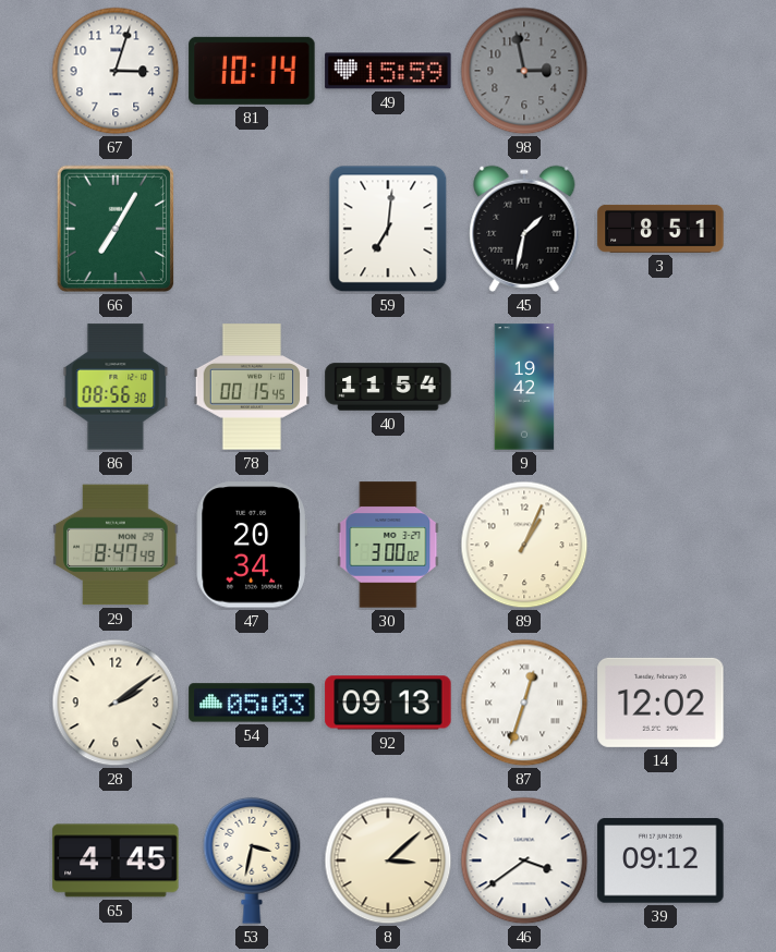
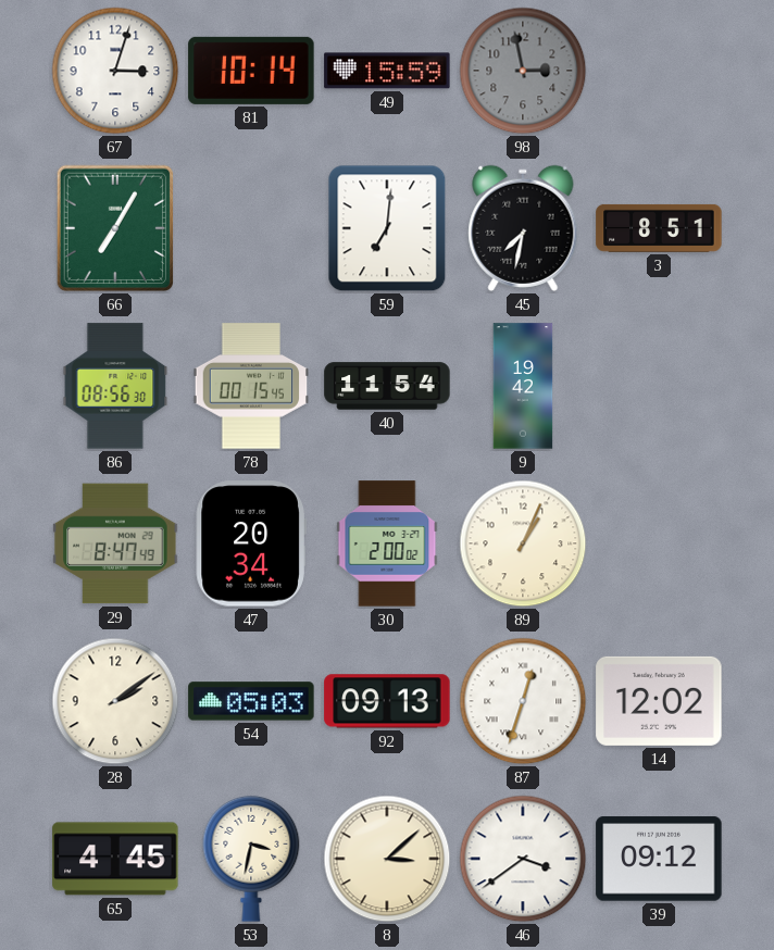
45: 1:32 -> 7:32 (523, 228)
30: 3:00 -> 2:00 (387, 543)
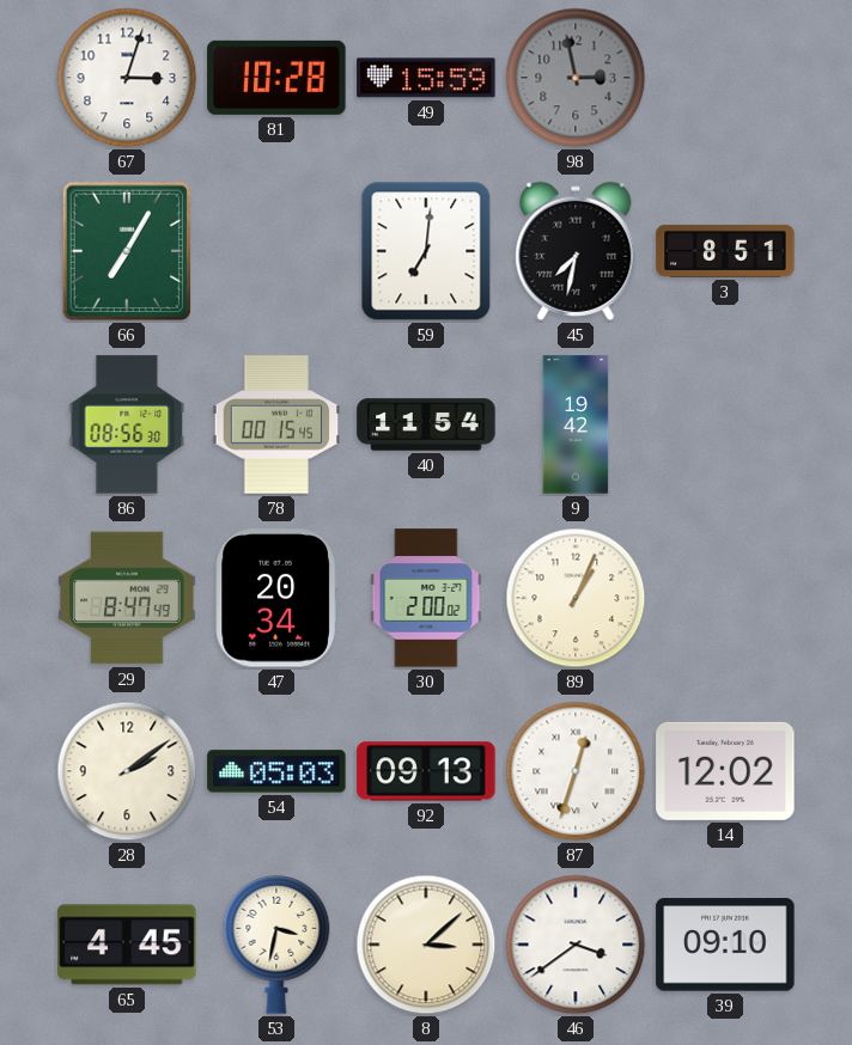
81: 10:14 -> 10:28 (276, 78)
39: 09:12 -> 09:10 (725, 945)
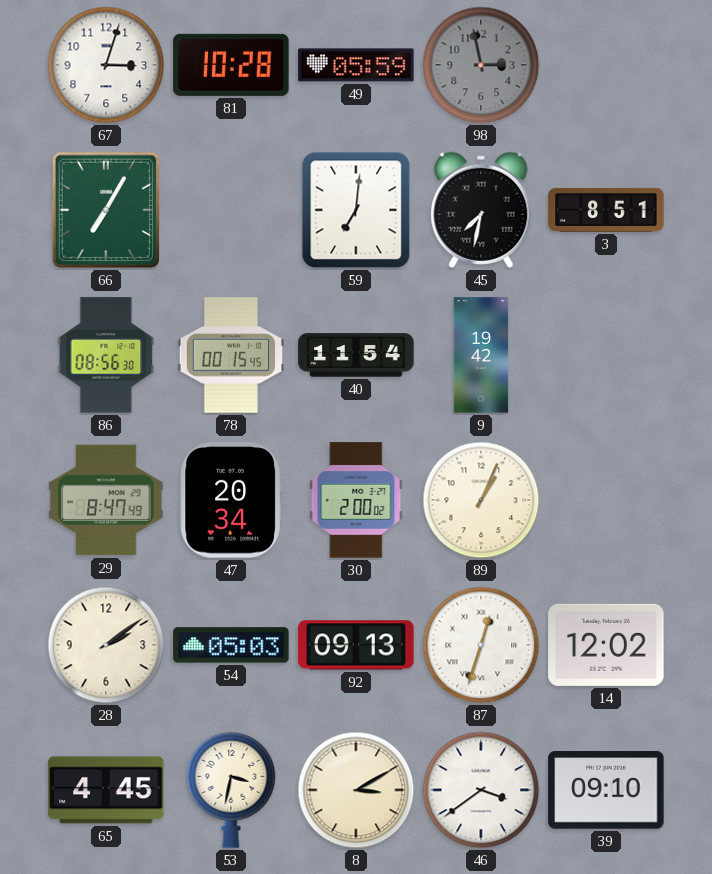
49: 15:59 -> 05:59 (356, 65)
8: 3:08 -> 3:10 (356, 790)
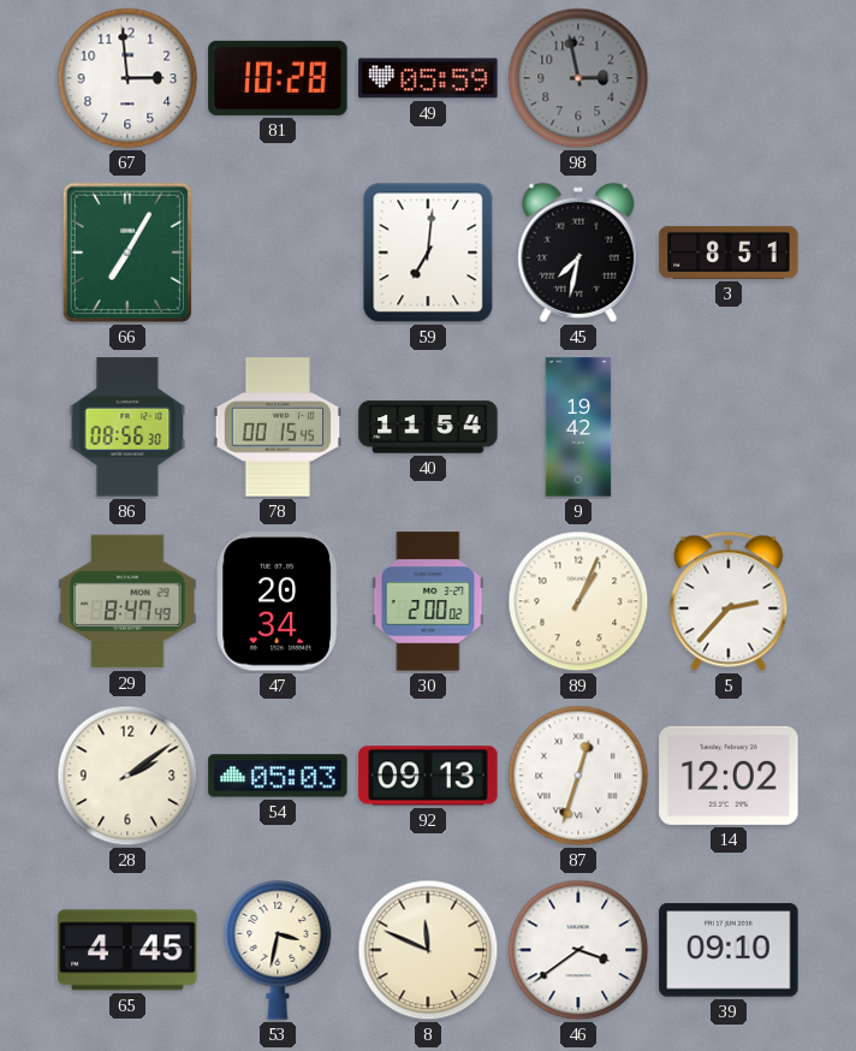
67: 3:03 -> 2:59 (127, 78)
5: none -> 2:37 (729, 601)
8: 3:10 -> 11:49 (428, 950)
